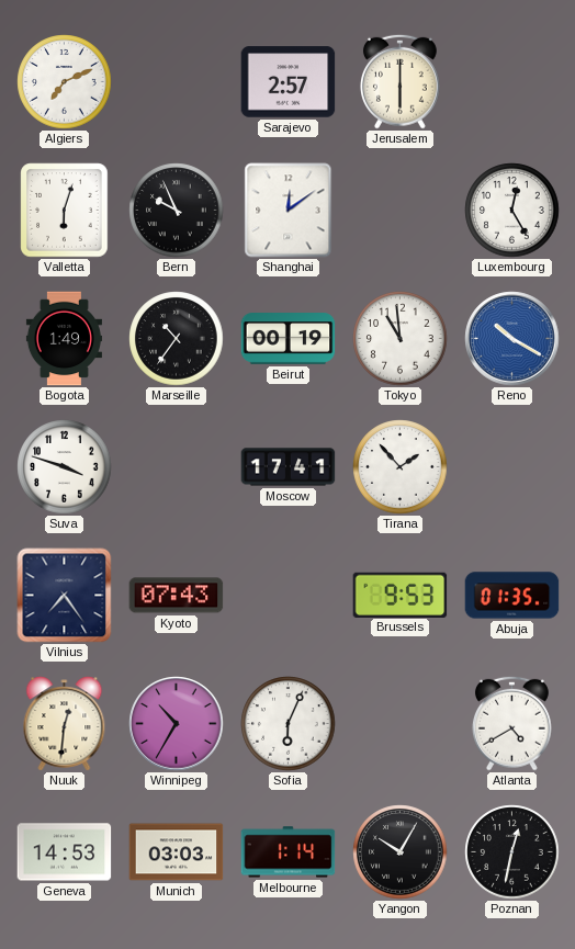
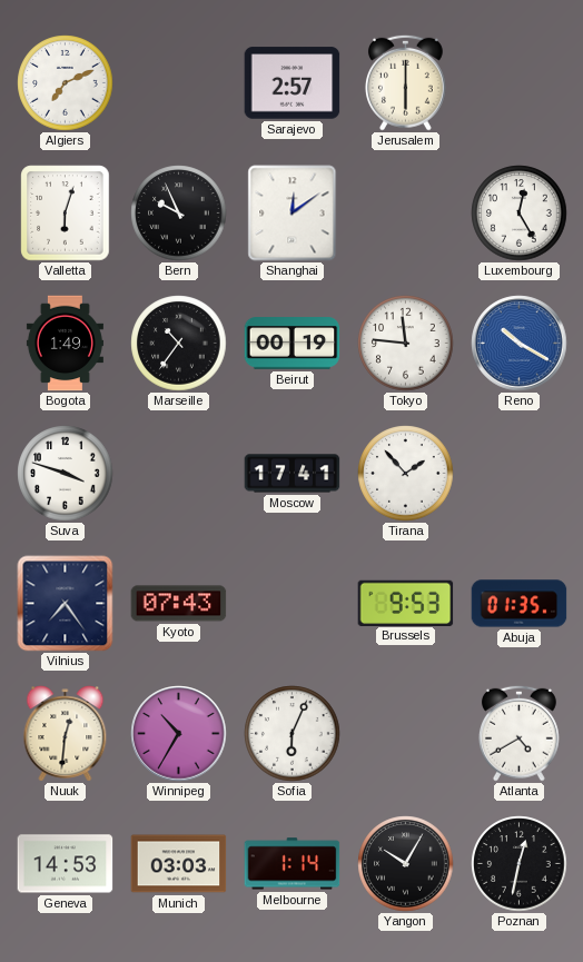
Tokyo: 10:59 -> 11:46 (406, 344)
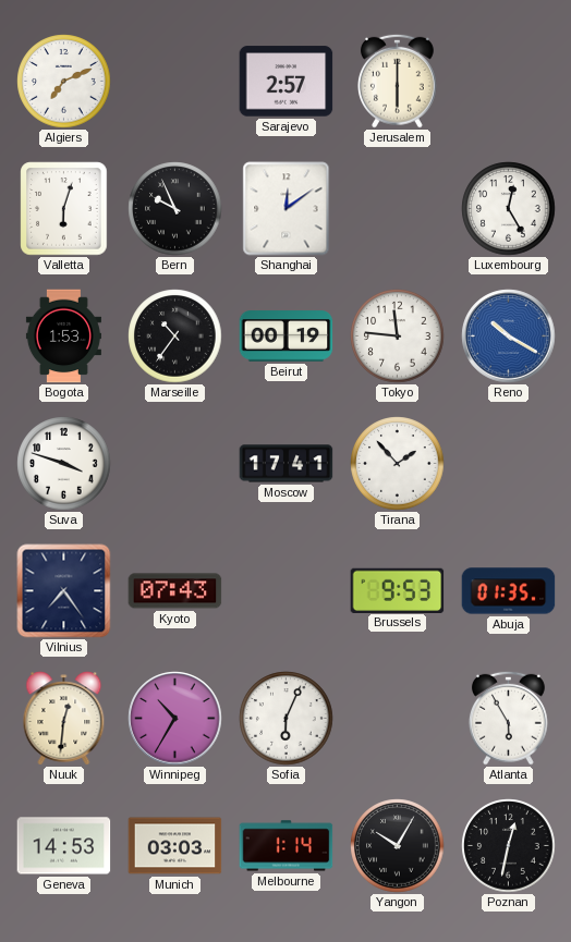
Bogota: 1:49 -> 1:53 (63, 337)
Atlanta: 4:40 -> 5:55 (508, 718)
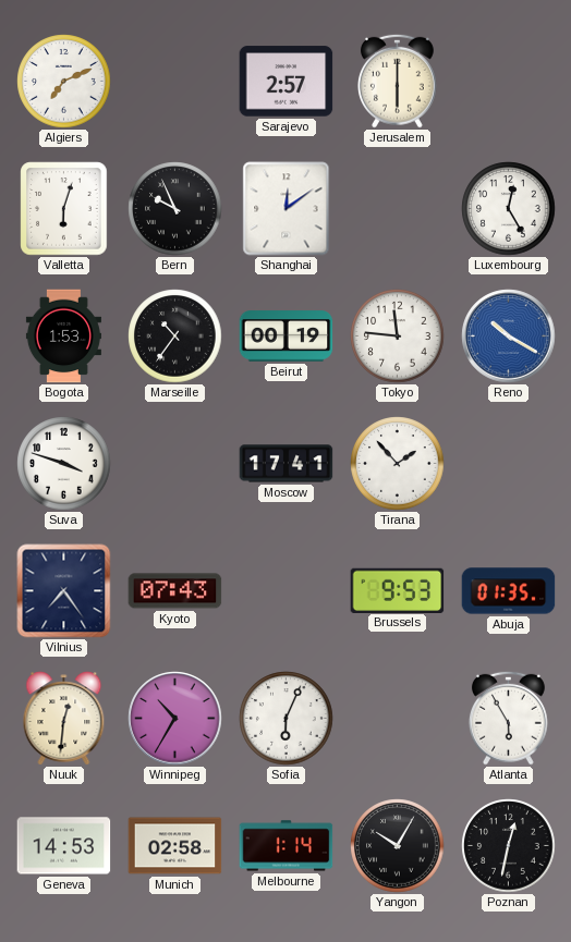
Munich: 03:03 -> 02:58 (175, 846)
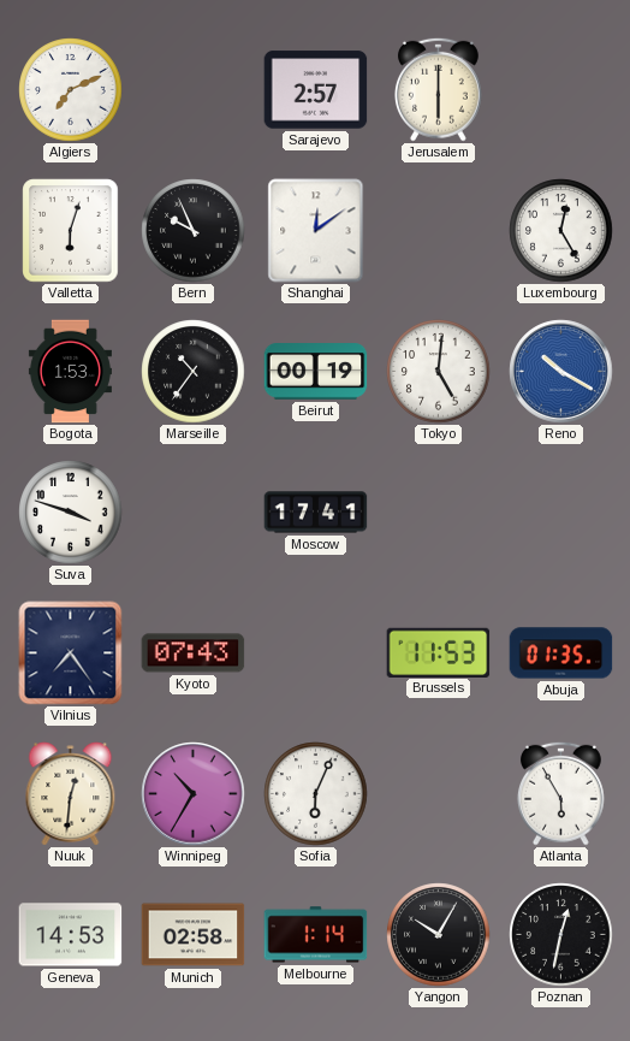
Tokyo: 11:46 -> 5:01 (439, 372)
Tirana: 1:53 -> none (398, 464)
Brussels: 9:53 -> 11:53 (439, 652)
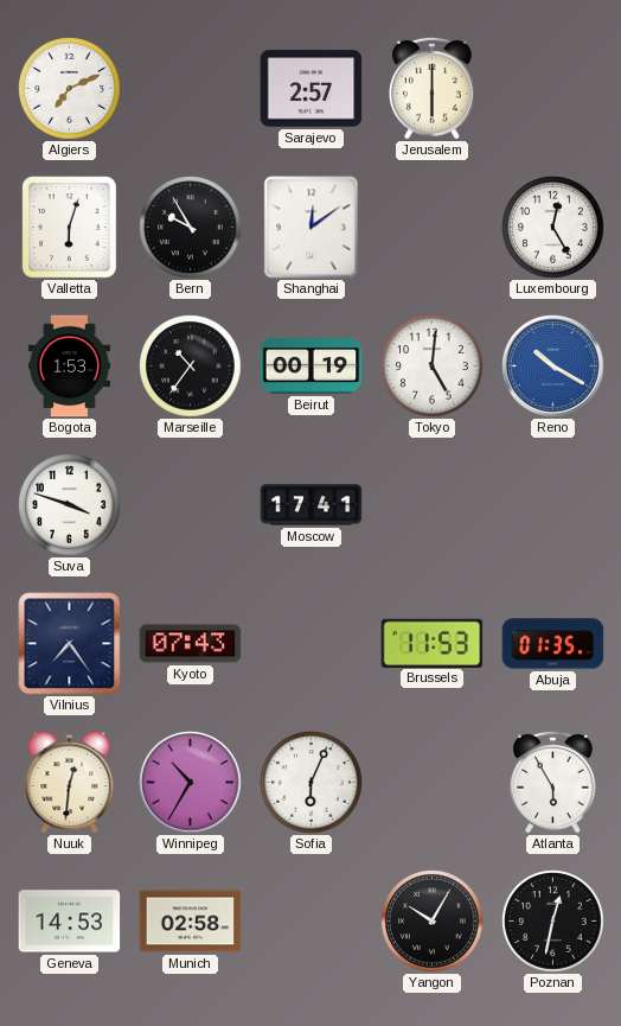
Bern: 9:56 -> 9:55 (191, 228)
Melbourne: 1:14 -> none (316, 935)
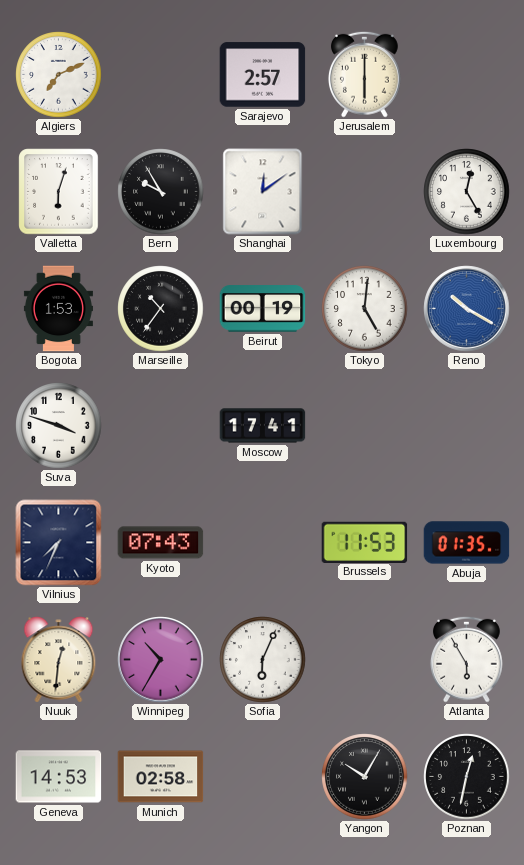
Vilnius: 7:24 -> 7:34 (59, 543)
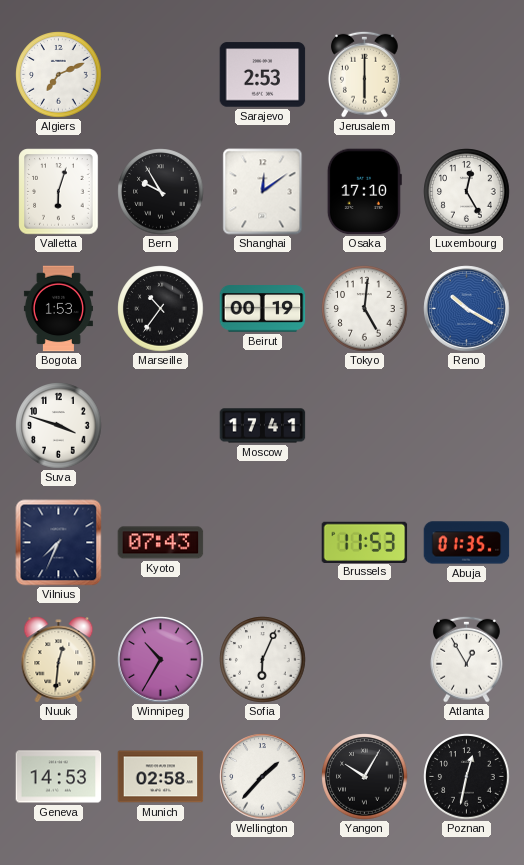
Sarajevo: 2:57 -> 2:53 (263, 75)
Osaka: none -> 17:10 (364, 192)
Atlanta: 5:55 -> 12:55 (466, 659)
Wellington: none -> 1:37 (263, 777)
